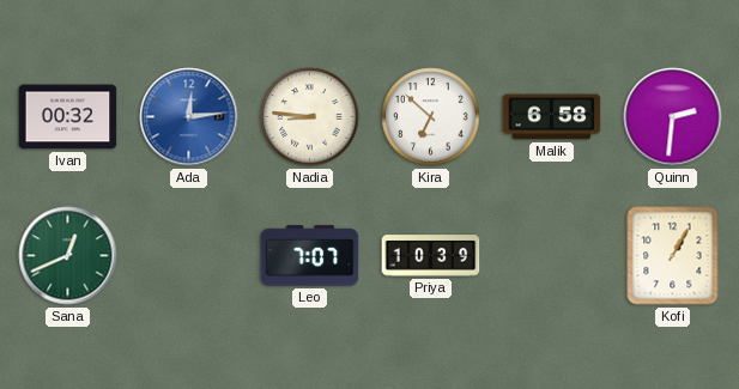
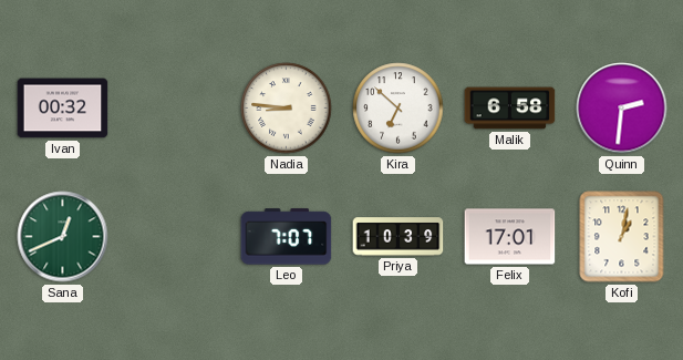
Ada: 12:14 -> none (189, 117)
Felix: none -> 17:01 (510, 237)
Kofi: 1:05 -> 1:02 (622, 237)
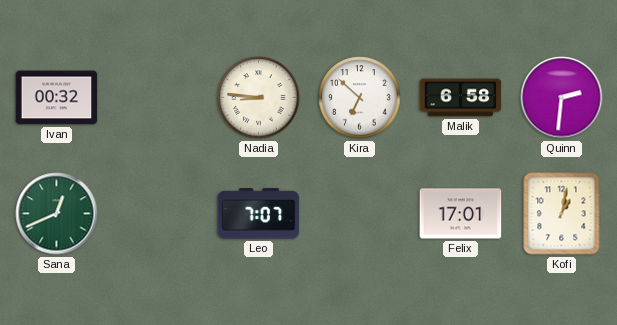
Priya: 10:39 -> none (399, 237)
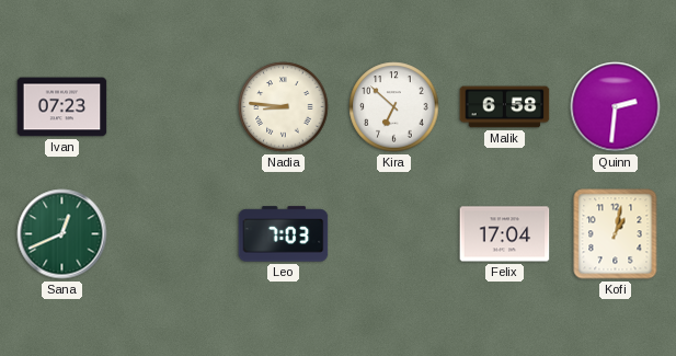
Ivan: 00:32 -> 07:23 (62, 107)
Leo: 7:07 -> 7:03 (284, 234)
Felix: 17:01 -> 17:04 (505, 234)
